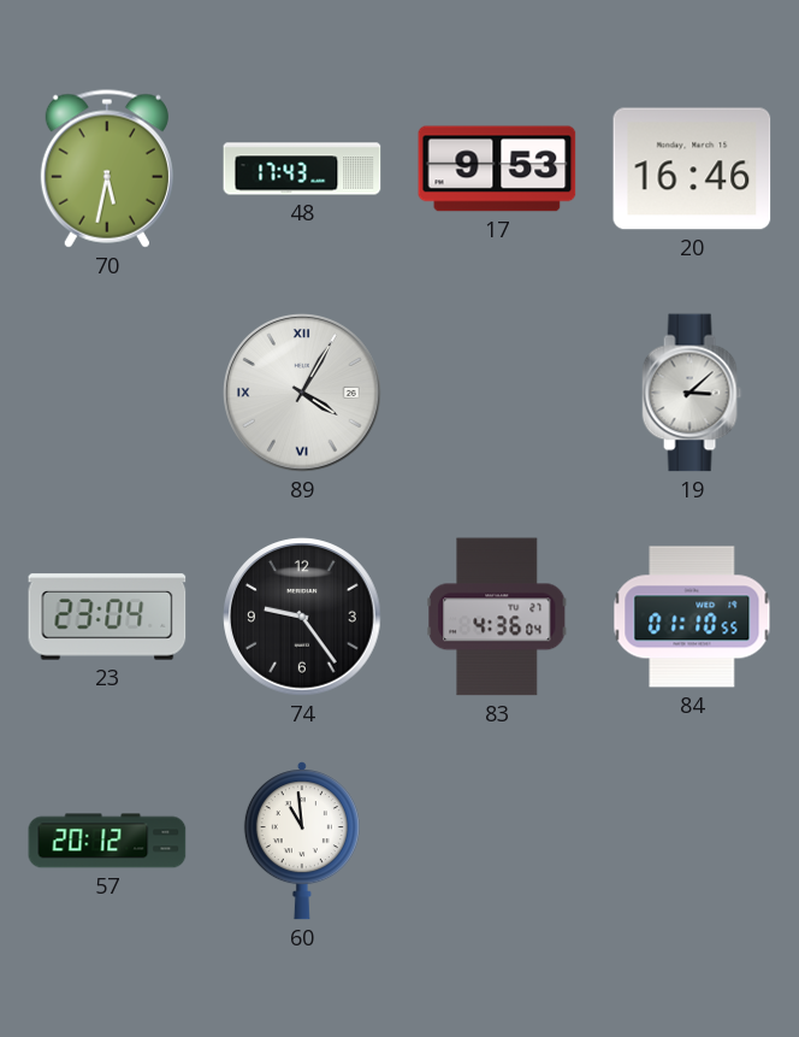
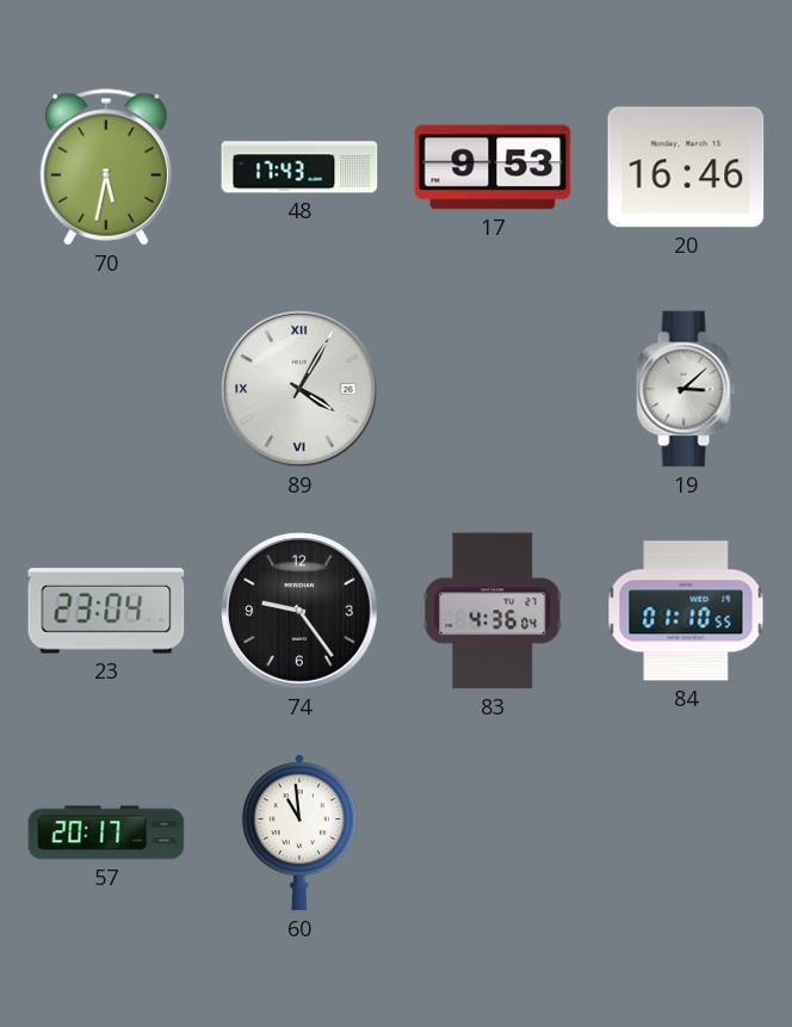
57: 20:12 -> 20:17 (106, 833)
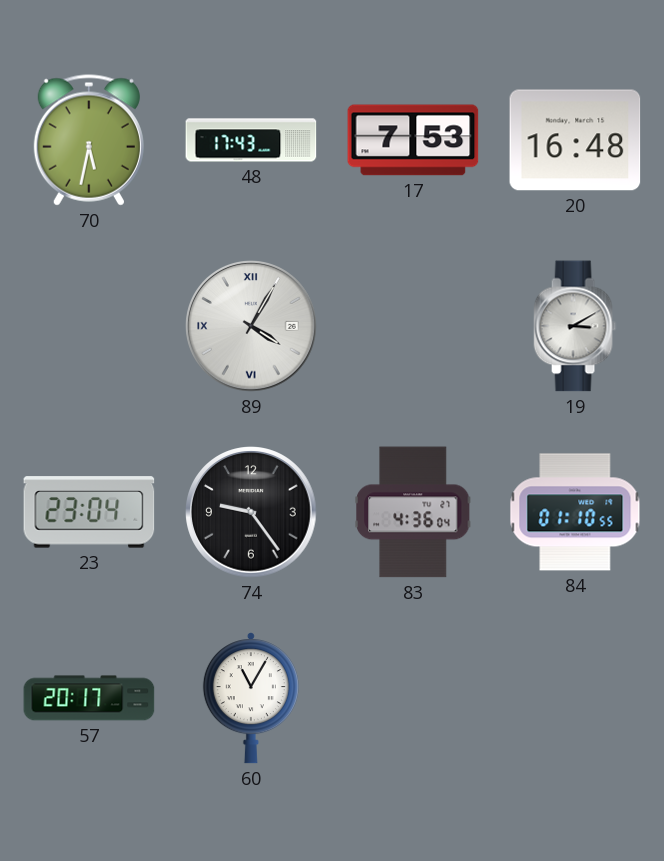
17: 9:53 -> 7:53 (413, 140)
20: 16:46 -> 16:48 (575, 140)
19: 3:08 -> 3:10 (575, 326)
60: 10:59 -> 11:05 (251, 698)
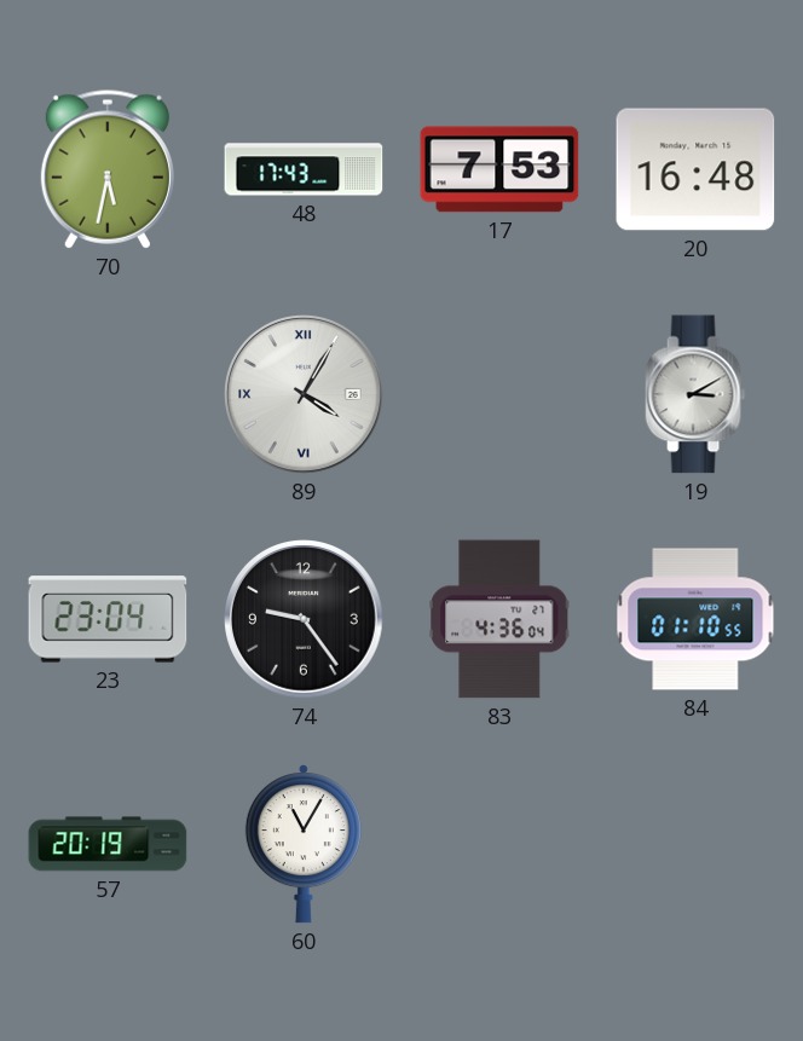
57: 20:17 -> 20:19 (108, 844)
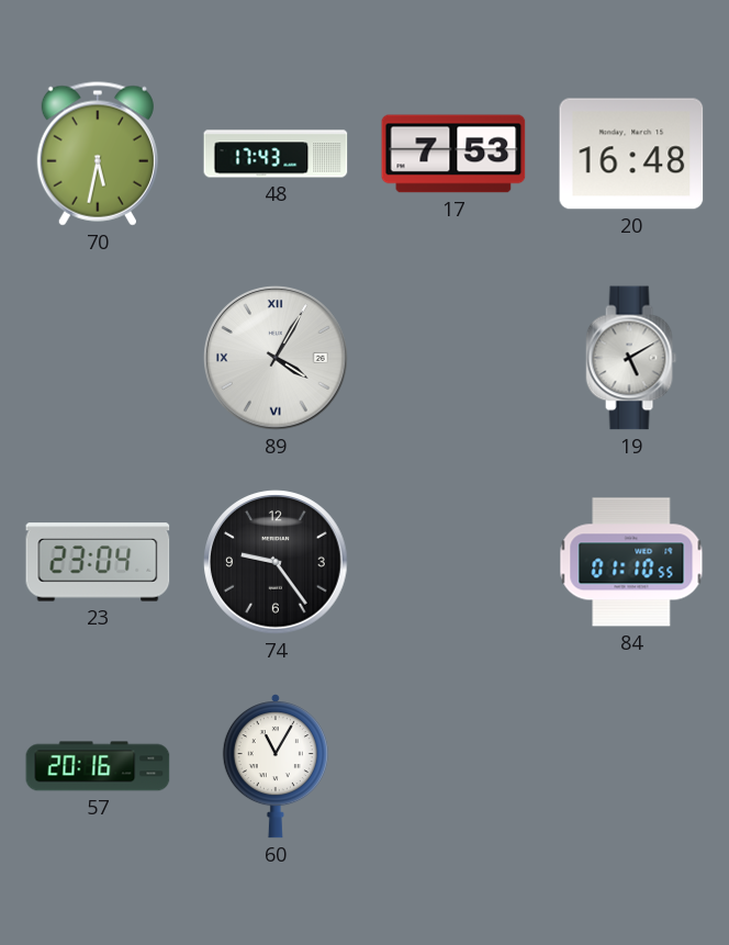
19: 3:10 -> 5:10 (631, 358)
83: 4:36 -> none (501, 619)
57: 20:19 -> 20:16 (98, 766)
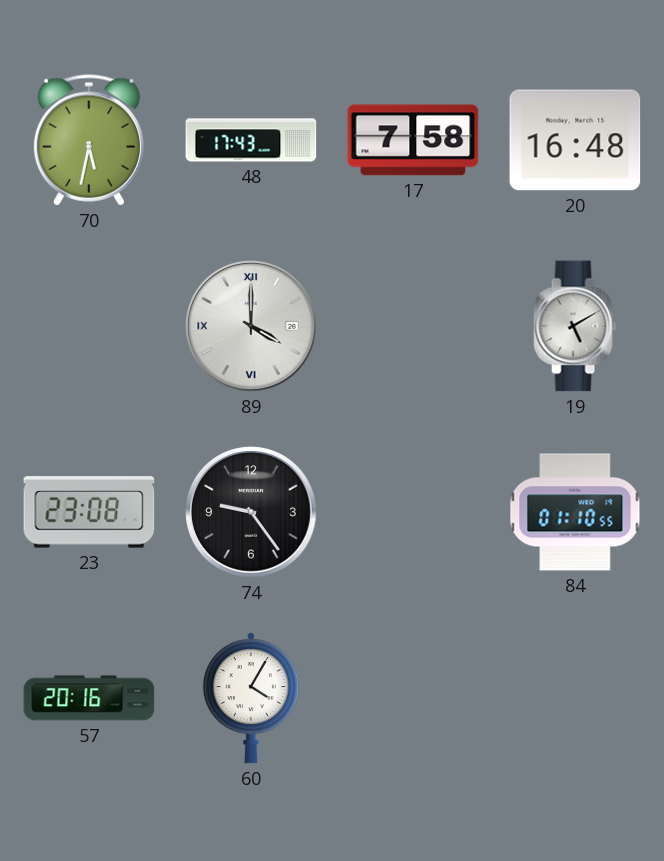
17: 7:53 -> 7:58 (413, 140)
89: 4:05 -> 4:00 (251, 326)
23: 23:04 -> 23:08 (89, 512)
60: 11:05 -> 4:05 (251, 698)
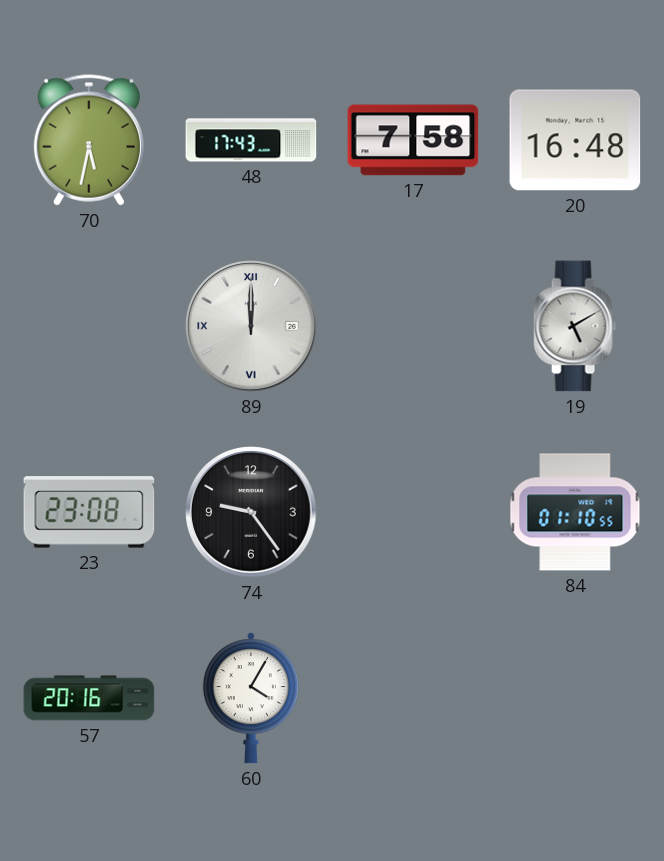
89: 4:00 -> 12:00 (251, 326)
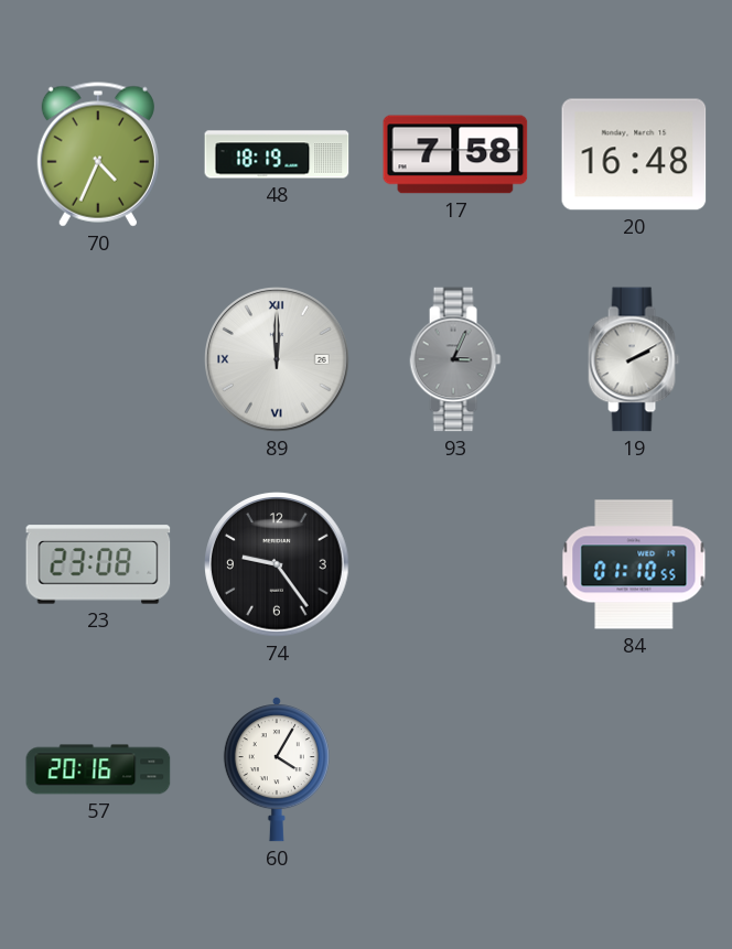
70: 5:32 -> 4:34 (98, 154)
48: 17:43 -> 18:19 (277, 154)
93: none -> 3:04 (455, 359)
19: 5:10 -> 2:10 (634, 359)
